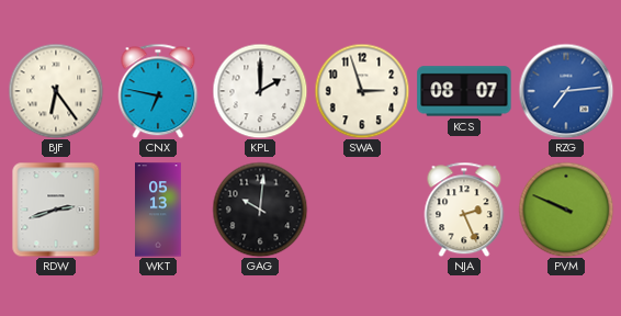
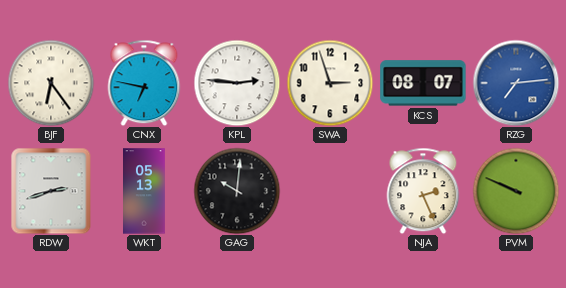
KPL: 2:00 -> 2:46 (237, 83)
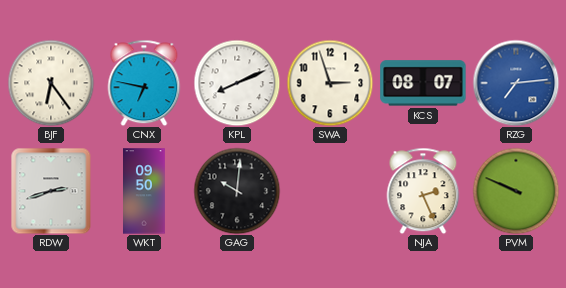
KPL: 2:46 -> 8:11 (237, 83)
WKT: 05:13 -> 09:50 (145, 191)
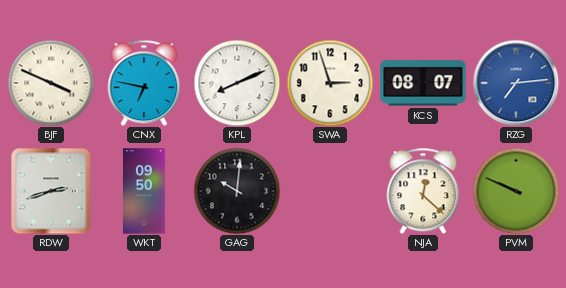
BJF: 6:24 -> 3:49 (51, 83)
NJA: 2:26 -> 12:22 (423, 191)
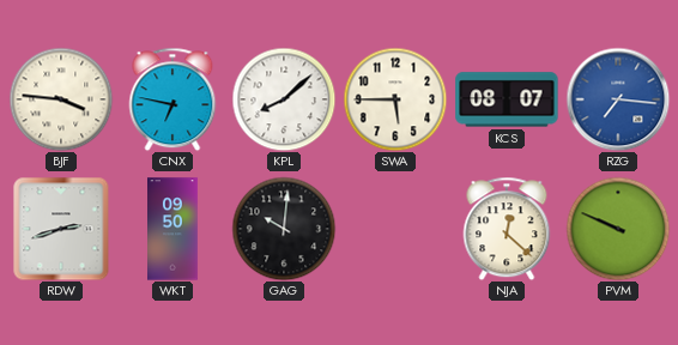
BJF: 3:49 -> 3:46 (61, 99)
KPL: 8:11 -> 8:08 (284, 99)
SWA: 2:57 -> 5:45 (395, 99)
RZG: 7:14 -> 7:16 (618, 99)
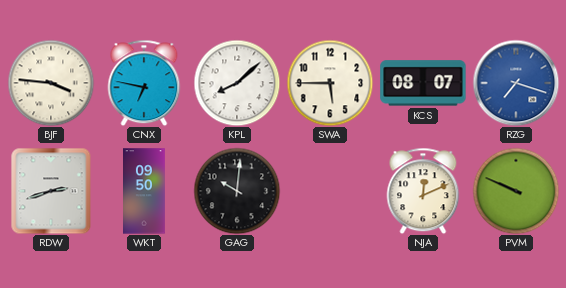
RZG: 7:16 -> 7:18 (516, 83)
NJA: 12:22 -> 12:11 (423, 191)
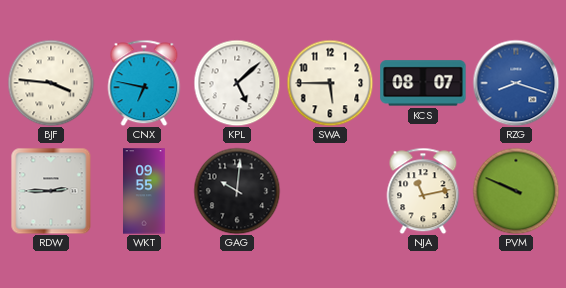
KPL: 8:08 -> 5:08 (237, 83)
RZG: 7:18 -> 8:18 (516, 83)
RDW: 2:42 -> 2:45 (51, 191)
WKT: 09:50 -> 09:55 (145, 191)
NJA: 12:11 -> 11:13 (423, 191)
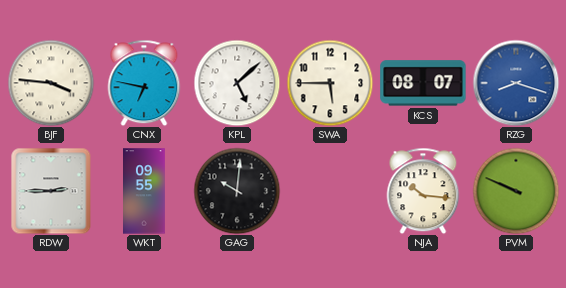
NJA: 11:13 -> 10:16 (423, 191)
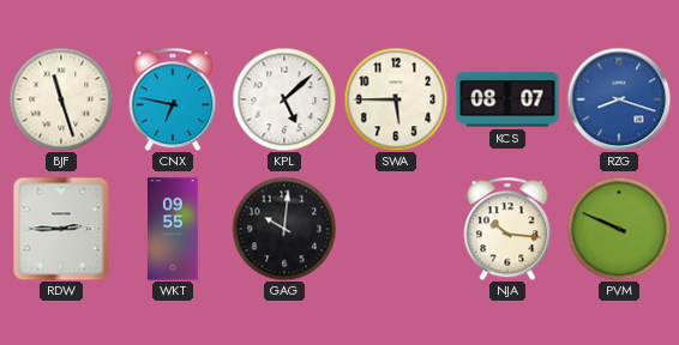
BJF: 3:46 -> 11:27 (61, 99)
